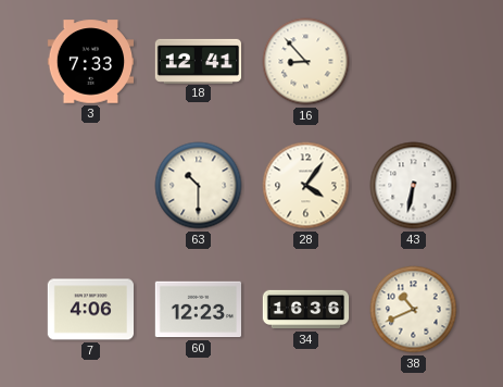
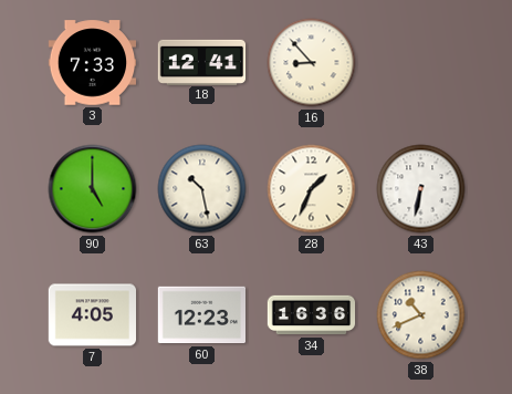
90: none -> 5:00 (93, 189)
63: 10:30 -> 10:28 (202, 189)
28: 4:06 -> 1:34 (312, 189)
7: 4:06 -> 4:05 (93, 315)
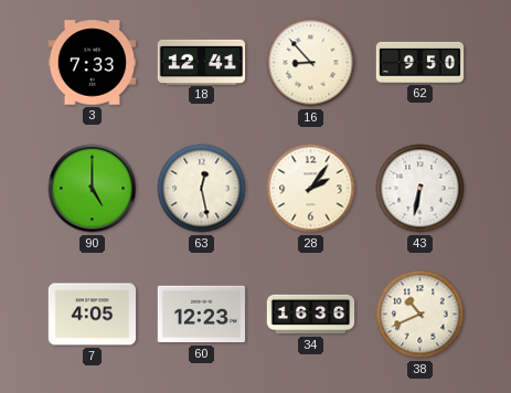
62: none -> 9:50 (420, 62)
63: 10:28 -> 12:28 (202, 189)
28: 1:34 -> 2:06 (311, 189)
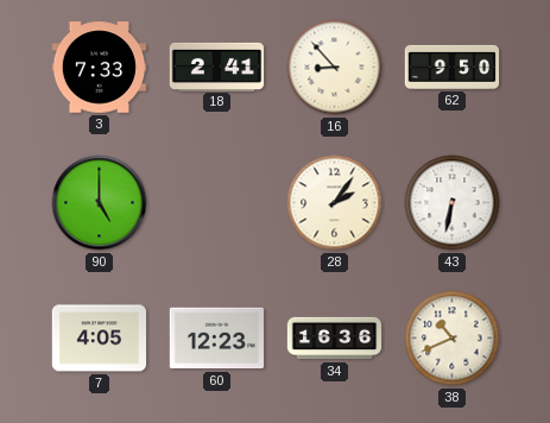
18: 12:41 -> 2:41 (217, 67)
63: 12:28 -> none (202, 189)
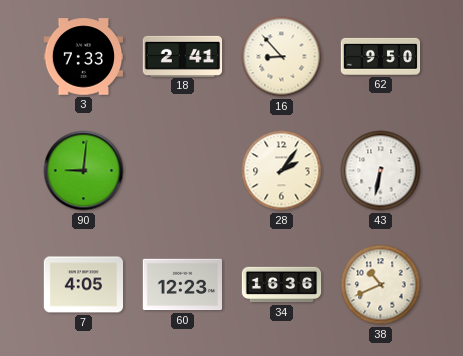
90: 5:00 -> 9:01 (84, 171)
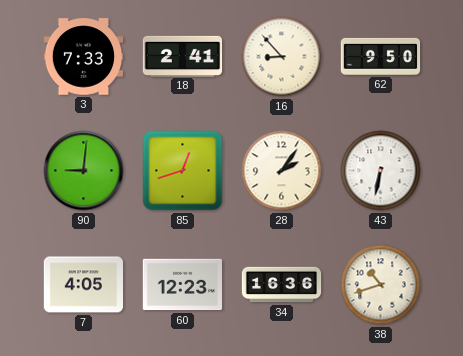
85: none -> 12:42 (183, 171)
38: 10:41 -> 10:42 (381, 285)
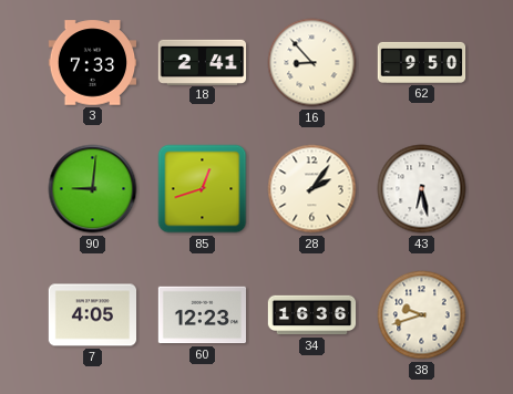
43: 6:32 -> 6:28 (422, 189)
38: 10:42 -> 9:42 (422, 315)
